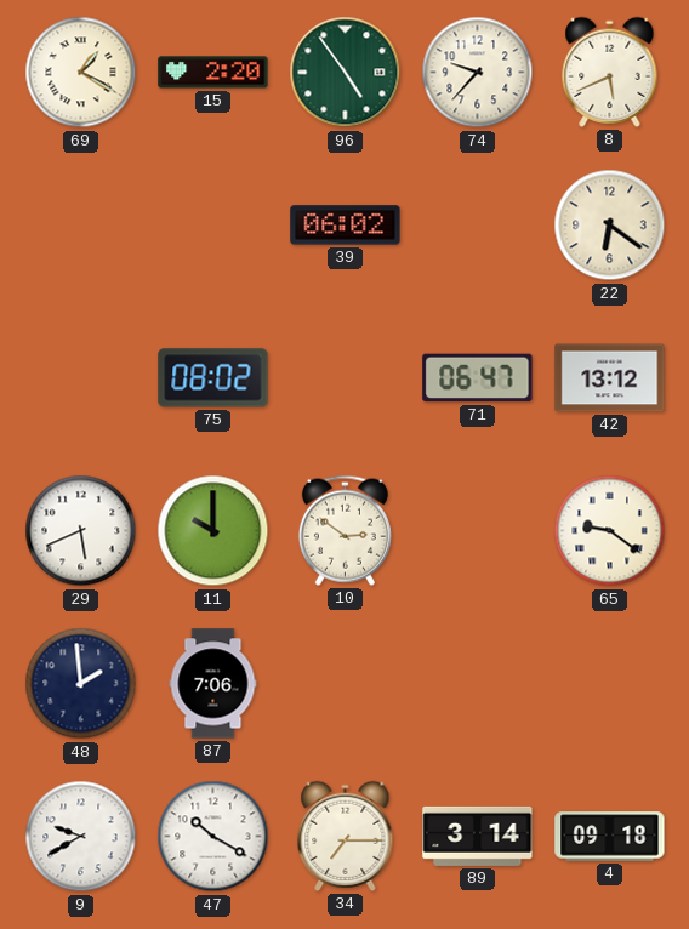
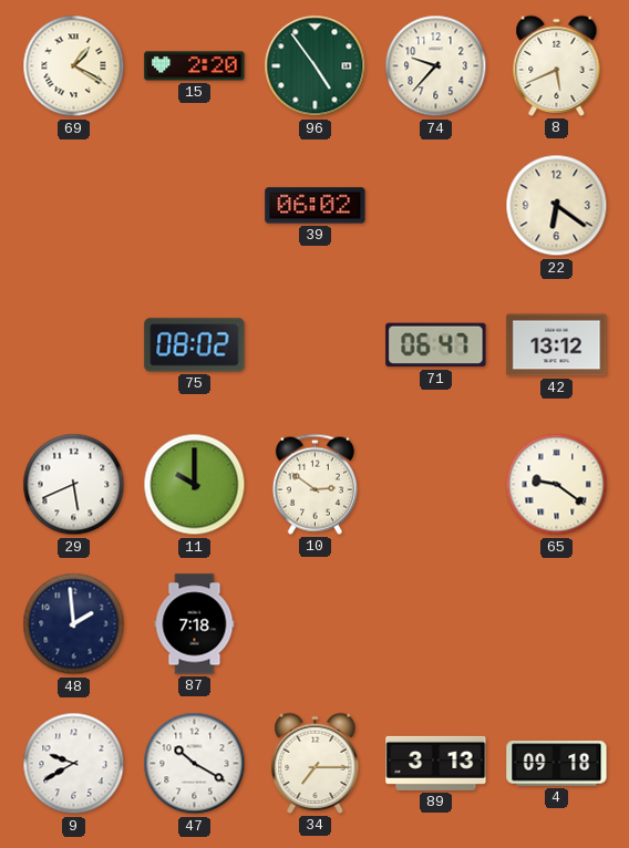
87: 7:06 -> 7:18 (195, 624)
89: 3:14 -> 3:13 (436, 763)
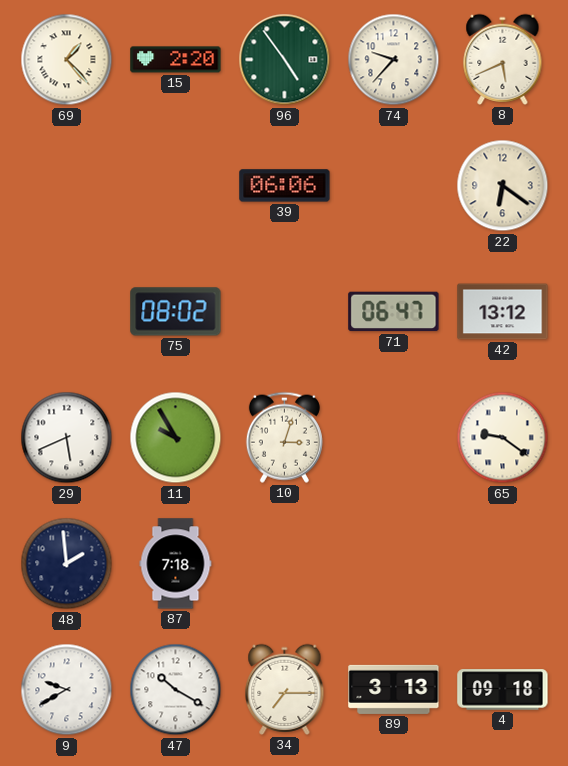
69: 1:20 -> 1:23 (67, 60)
39: 06:02 -> 06:06 (285, 186)
11: 10:00 -> 9:55 (176, 438)
10: 2:51 -> 3:03 (284, 437)
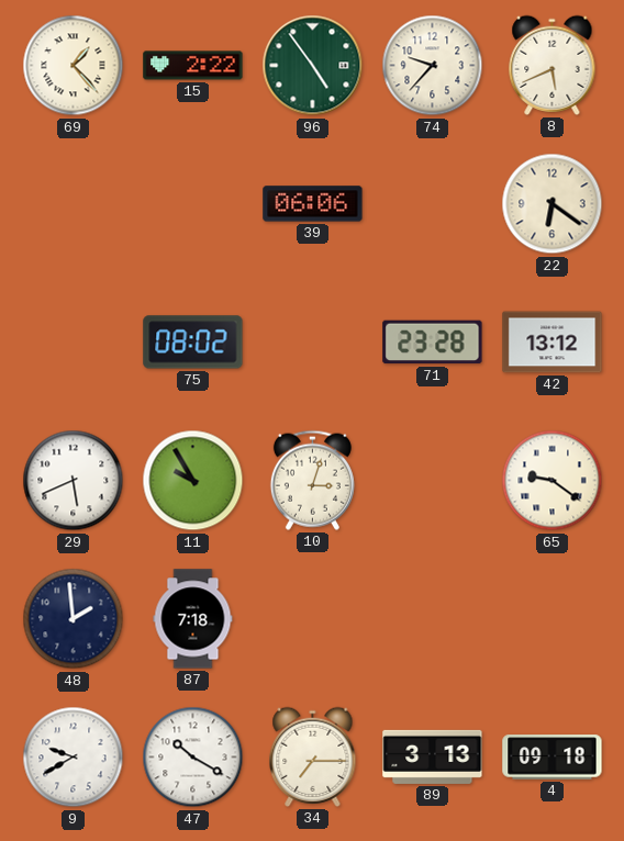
15: 2:20 -> 2:22 (193, 66)
71: 06:47 -> 23:28 (433, 343)
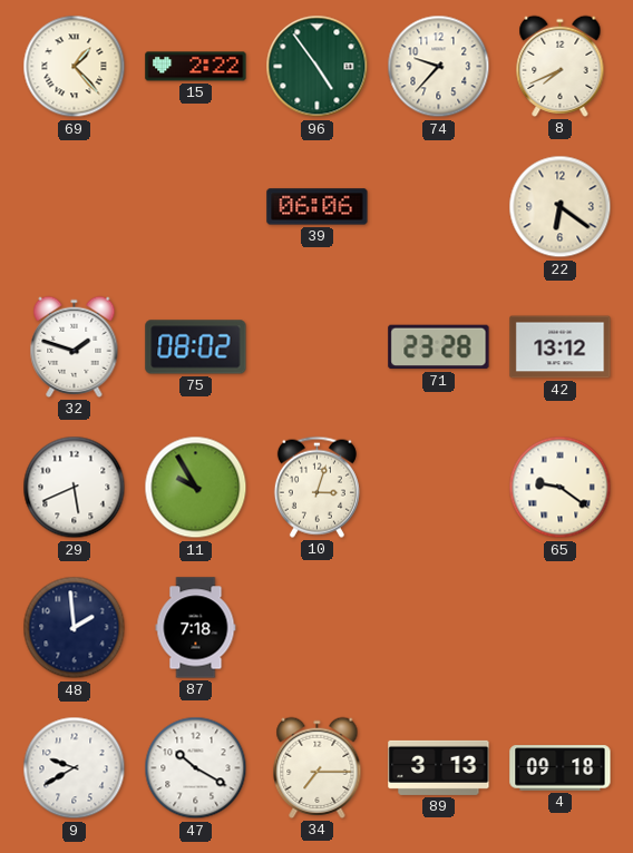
8: 5:41 -> 7:41 (561, 66)
32: none -> 1:48 (75, 346)
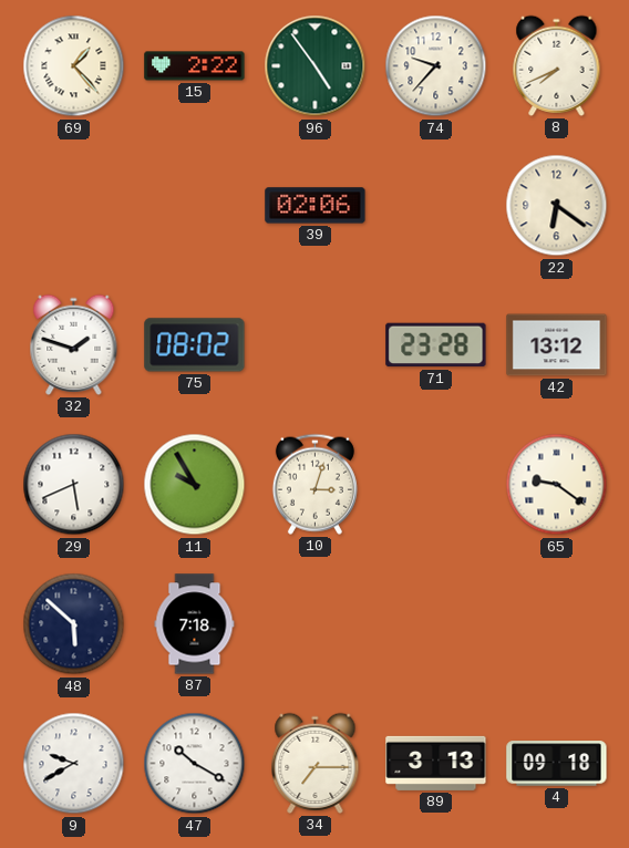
39: 06:06 -> 02:06 (316, 206)
48: 1:59 -> 5:52 (74, 624)
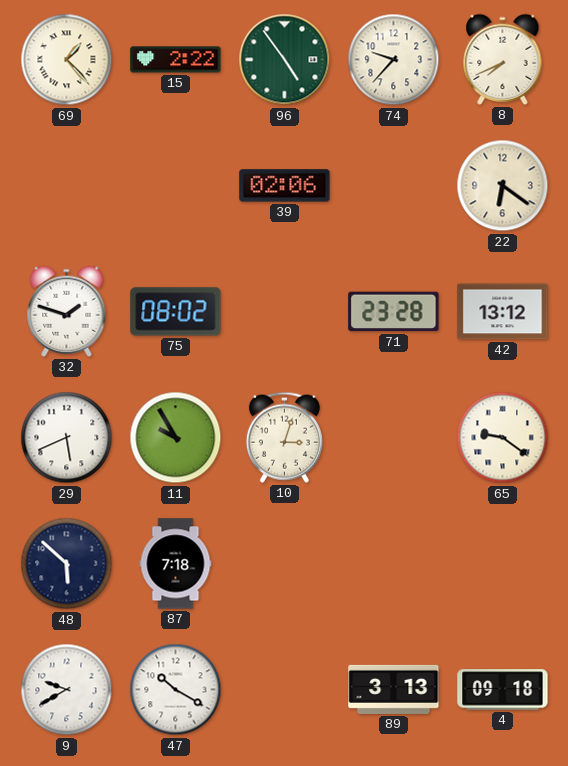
34: 7:15 -> none (316, 763)
